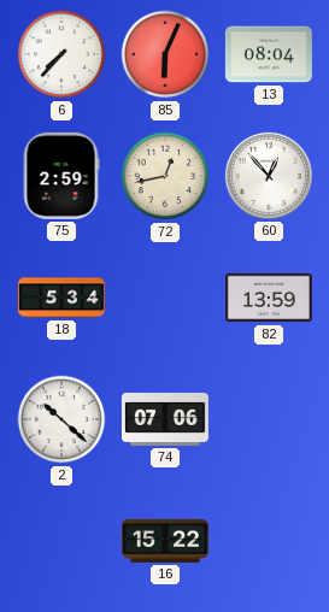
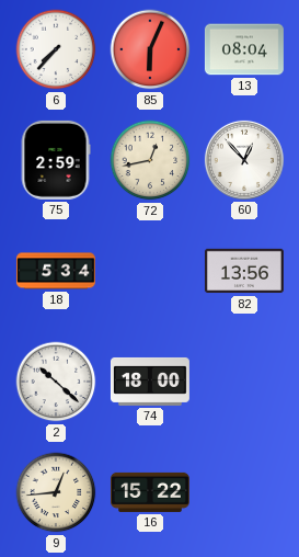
82: 13:59 -> 13:56 (244, 271)
74: 07:06 -> 18:00 (150, 382)
9: none -> 12:44 (56, 492)
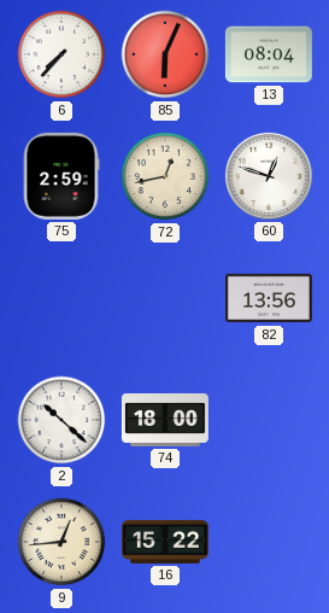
60: 12:53 -> 12:48 (269, 176)
18: 5:34 -> none (56, 271)
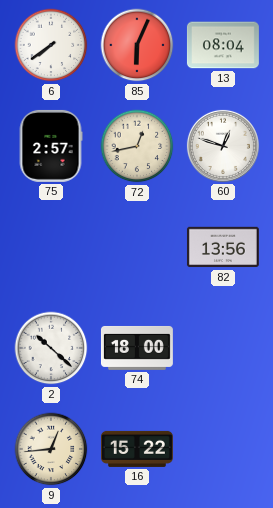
6: 7:37 -> 7:39 (51, 45)
75: 2:59 -> 2:57 (51, 146)
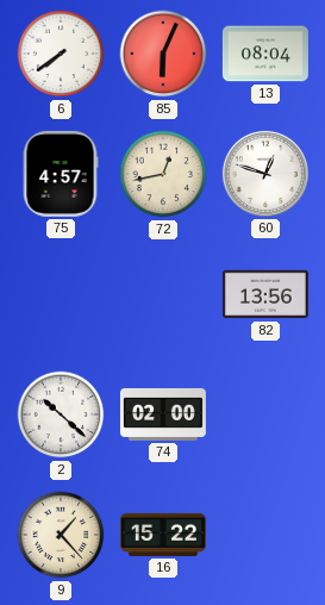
75: 2:57 -> 4:57 (61, 174)
74: 18:00 -> 02:00 (163, 414)
9: 12:44 -> 1:23 (61, 535)
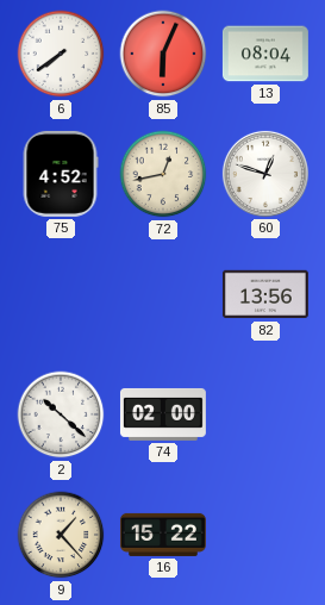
75: 4:57 -> 4:52 (61, 174)
